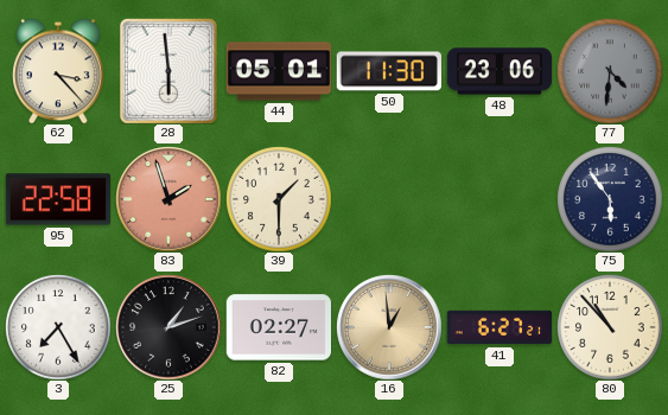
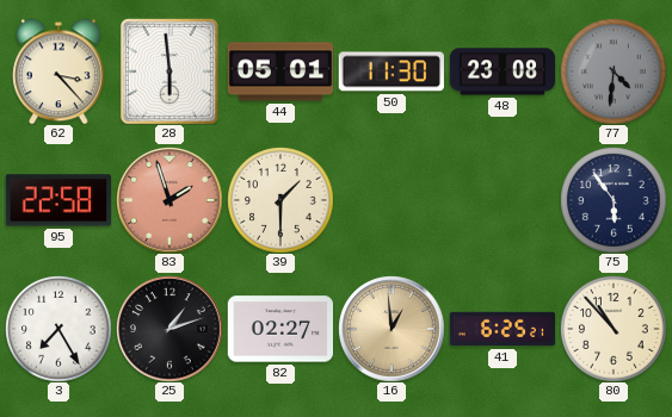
48: 23:06 -> 23:08 (503, 71)
41: 6:27 -> 6:25 (503, 329)
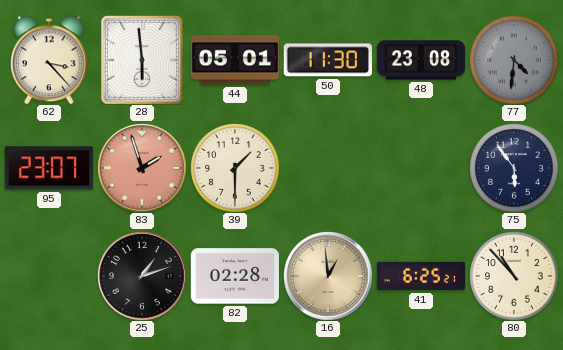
95: 22:58 -> 23:07 (48, 168)
3: 7:25 -> none (58, 329)
82: 02:27 -> 02:28 (234, 276)
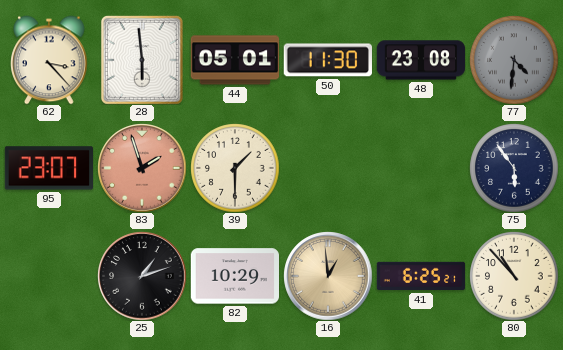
82: 02:28 -> 10:29 (234, 276)
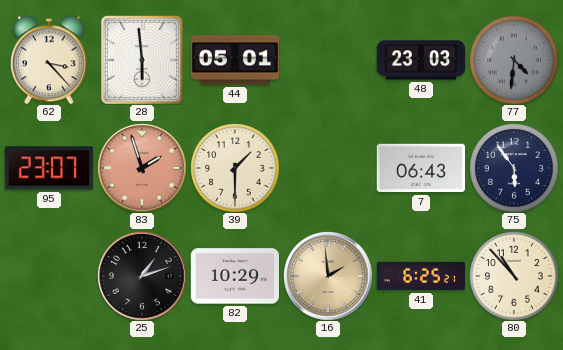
50: 11:30 -> none (327, 60)
48: 23:08 -> 23:03 (421, 60)
7: none -> 06:43 (421, 168)
16: 12:59 -> 1:59 (328, 276)
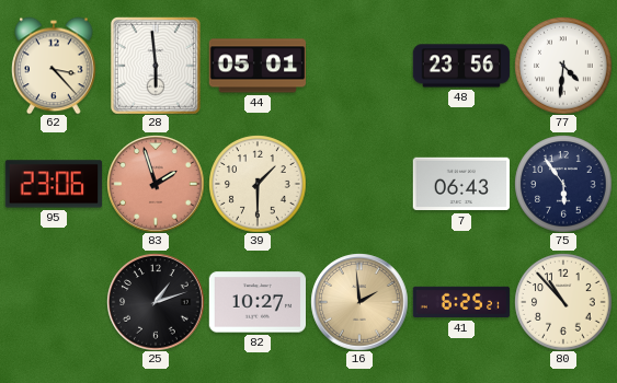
48: 23:03 -> 23:56 (461, 66)
77 dial: grey -> white (563, 66)
95: 23:07 -> 23:06 (53, 184)
82: 10:29 -> 10:27 (256, 302)
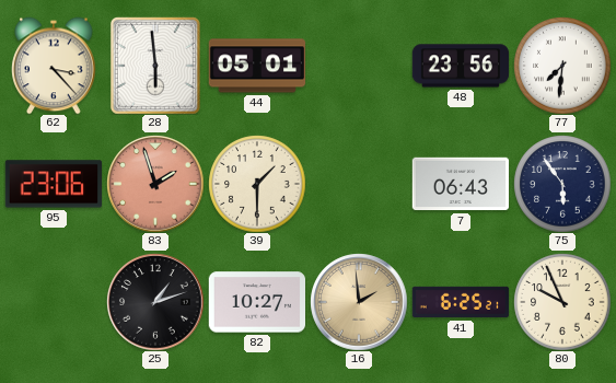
77: 4:31 -> 7:31 (562, 66)
80: 10:53 -> 9:56 (562, 302)
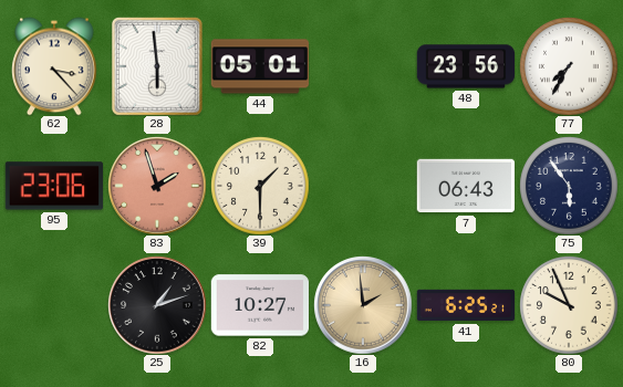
77: 7:31 -> 7:35 (569, 66)
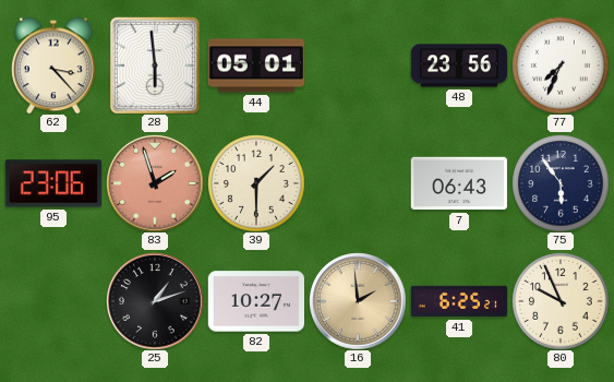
77: 7:35 -> 7:34 (561, 65)
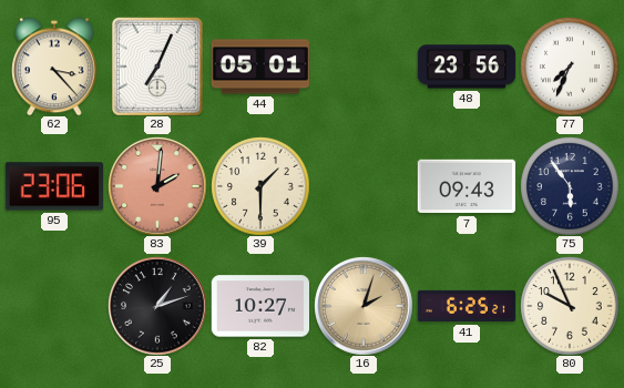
28: 5:59 -> 7:04 (157, 67)
83: 1:57 -> 2:01 (157, 186)
7: 06:43 -> 09:43 (467, 186)
16: 1:59 -> 2:03 (364, 306)
